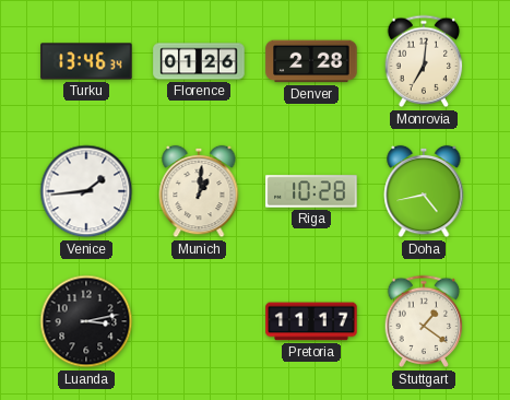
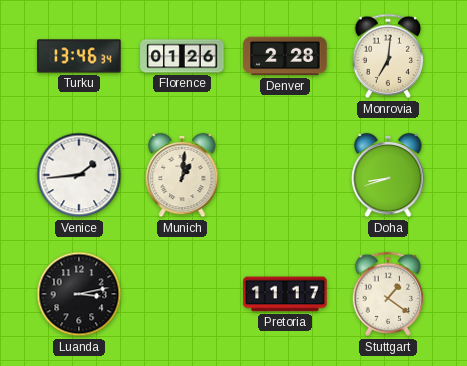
Riga: 10:28 -> none (311, 191)
Doha: 4:43 -> 8:42 (388, 175)
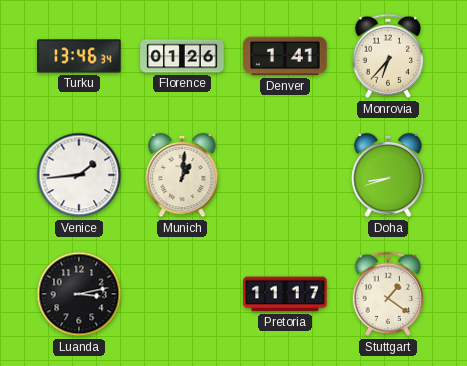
Denver: 2:28 -> 1:41 (285, 56)
Monrovia: 7:01 -> 6:37 (388, 56)
